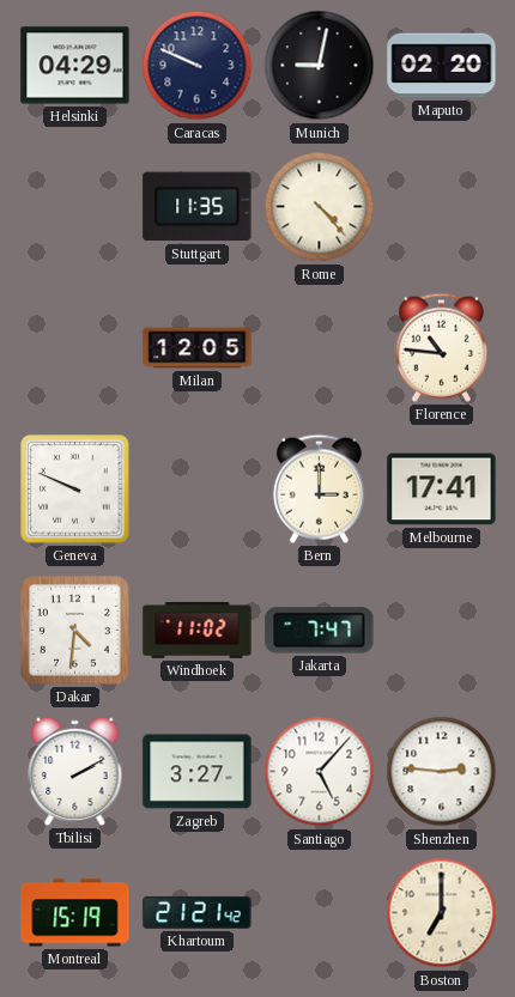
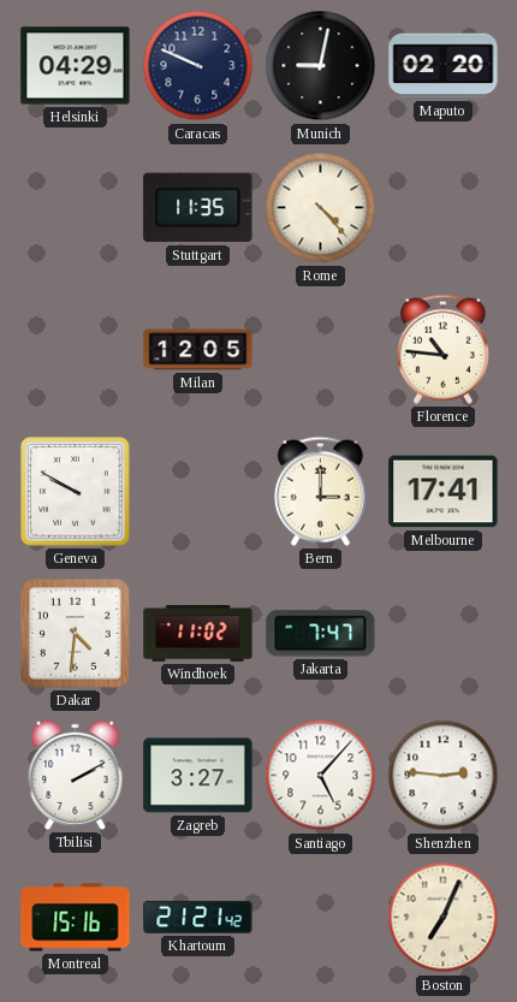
Geneva: 9:49 -> 9:50 (76, 492)
Montreal: 15:19 -> 15:16 (76, 918)
Boston: 7:00 -> 7:04 (444, 918)
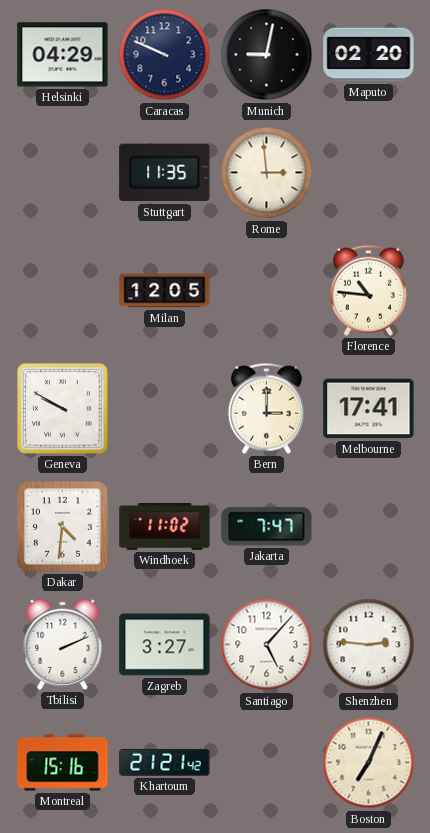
Rome: 4:23 -> 2:59 (267, 173)
Tbilisi: 2:10 -> 2:11 (63, 644)
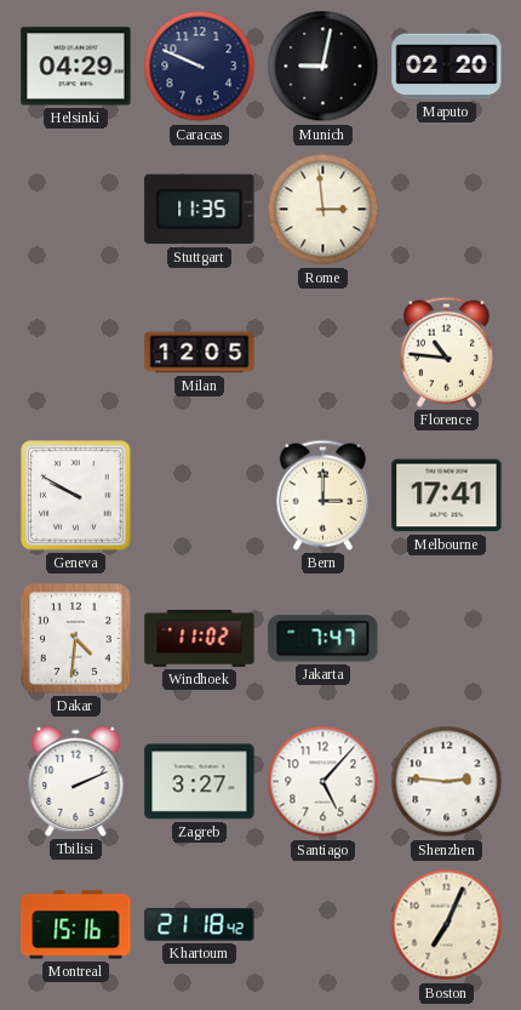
Khartoum: 21:21 -> 21:18 (200, 924)
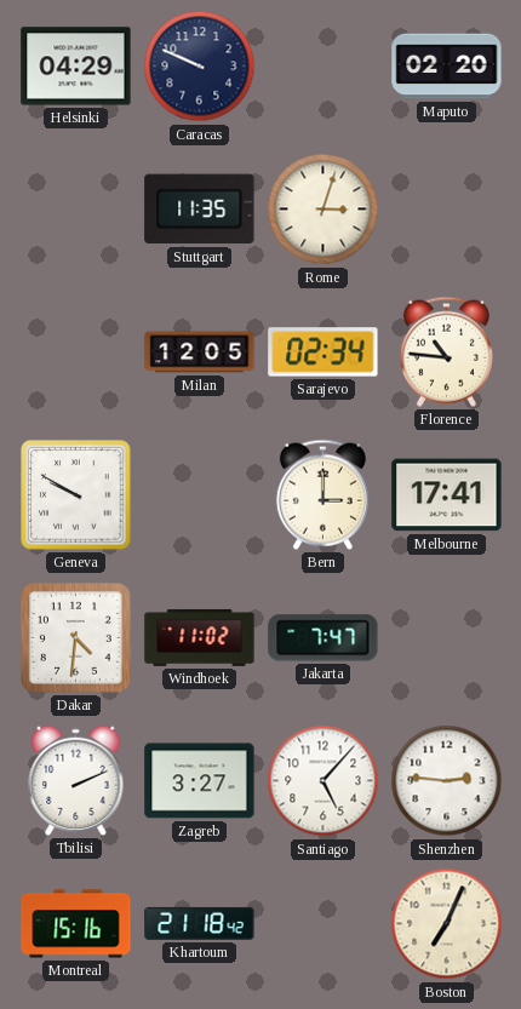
Munich: 9:02 -> none (324, 67)
Rome: 2:59 -> 3:03 (324, 210)
Sarajevo: none -> 02:34 (324, 352)
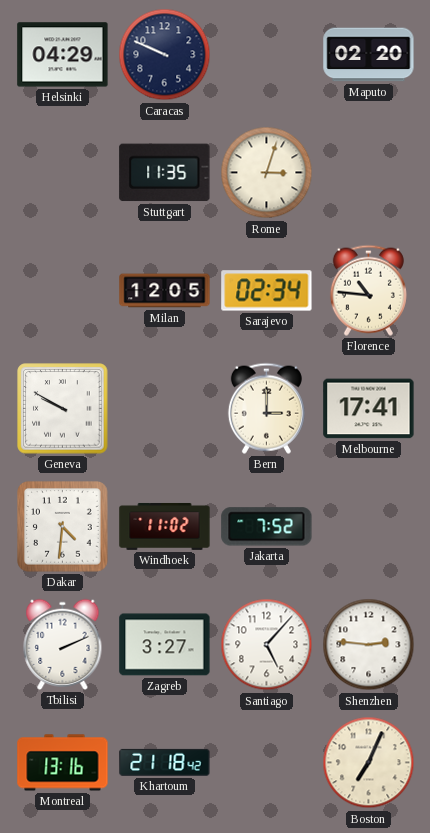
Jakarta: 7:47 -> 7:52 (267, 527)
Montreal: 15:16 -> 13:16 (63, 763)
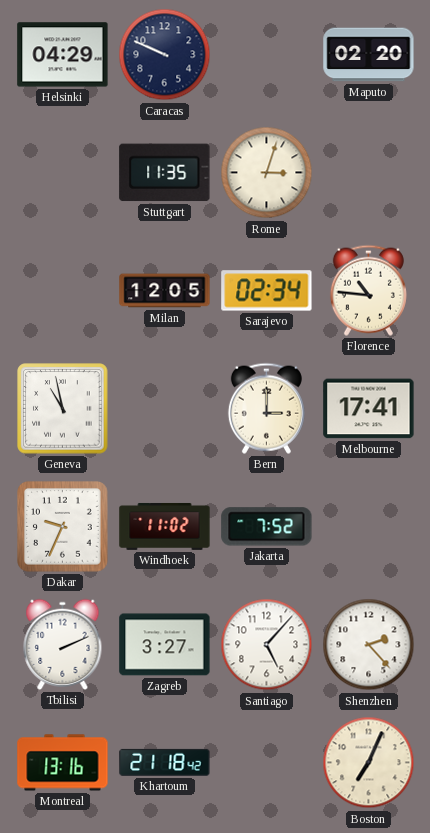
Geneva: 9:50 -> 10:58 (63, 409)
Dakar: 4:31 -> 9:34 (63, 527)
Shenzhen: 2:46 -> 2:23 (369, 645)
